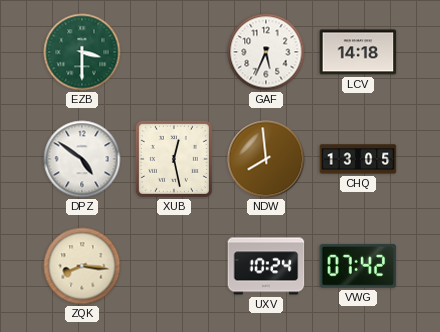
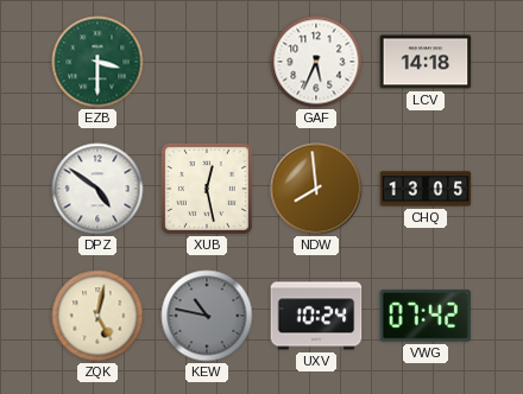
ZQK: 8:16 -> 5:02 (97, 316)
KEW: none -> 10:47 (207, 316)
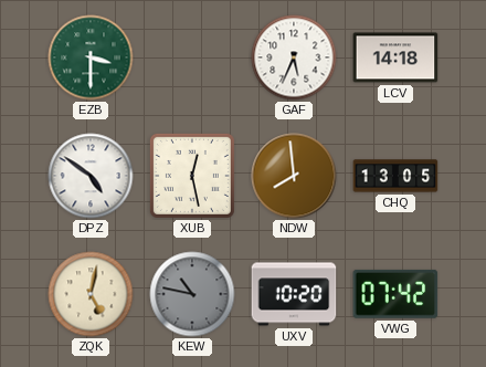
UXV: 10:24 -> 10:20 (294, 294)
